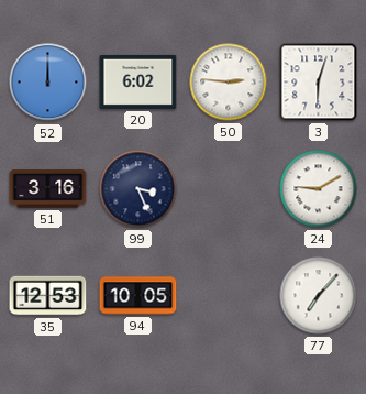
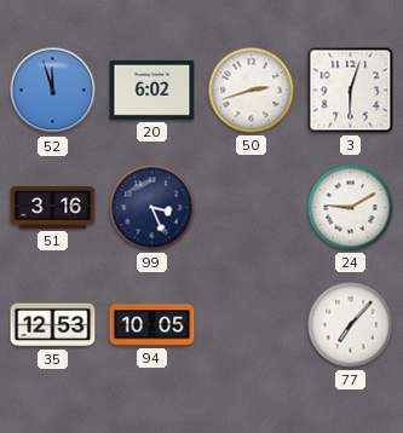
52: 12:00 -> 11:57 (53, 91)
50: 2:46 -> 2:42 (252, 91)
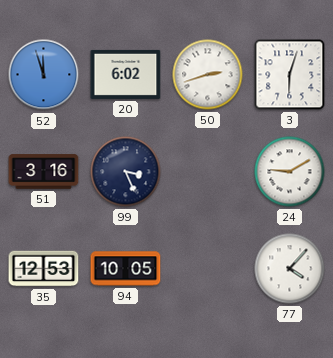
77: 7:07 -> 4:07 (290, 269)
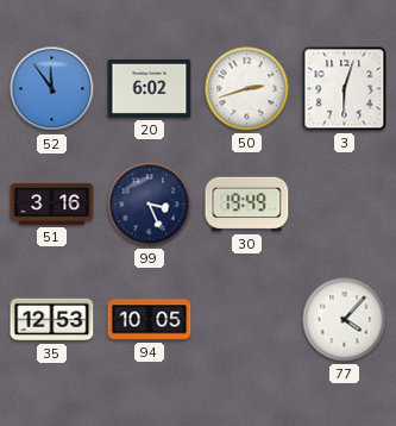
52: 11:57 -> 11:54 (52, 89)
30: none -> 19:49 (247, 205)
24: 9:10 -> none (290, 172)
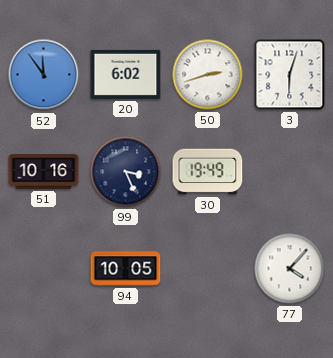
51: 3:16 -> 10:16 (44, 172)
35: 12:53 -> none (52, 320)
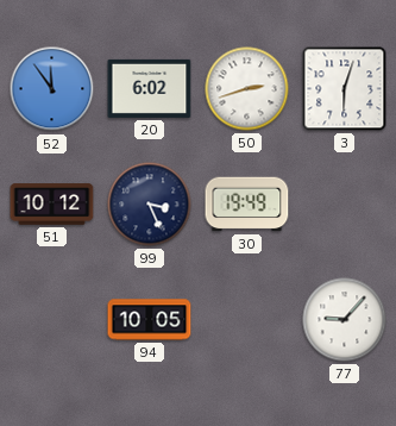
51: 10:16 -> 10:12 (52, 205)
77: 4:07 -> 9:07 (345, 320)
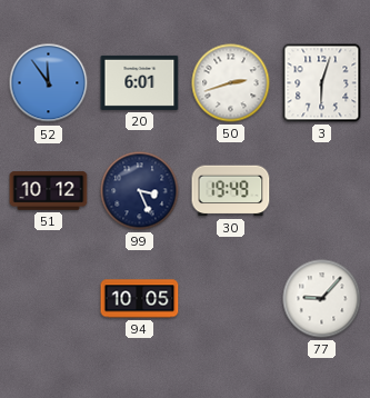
20: 6:02 -> 6:01 (140, 82)
